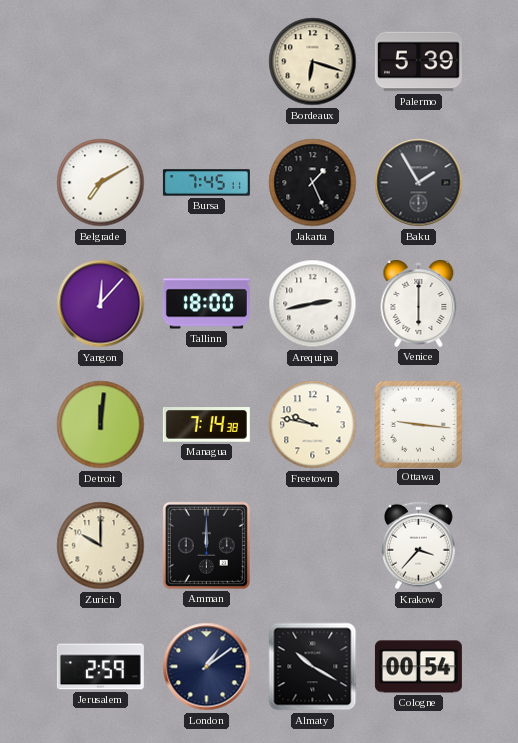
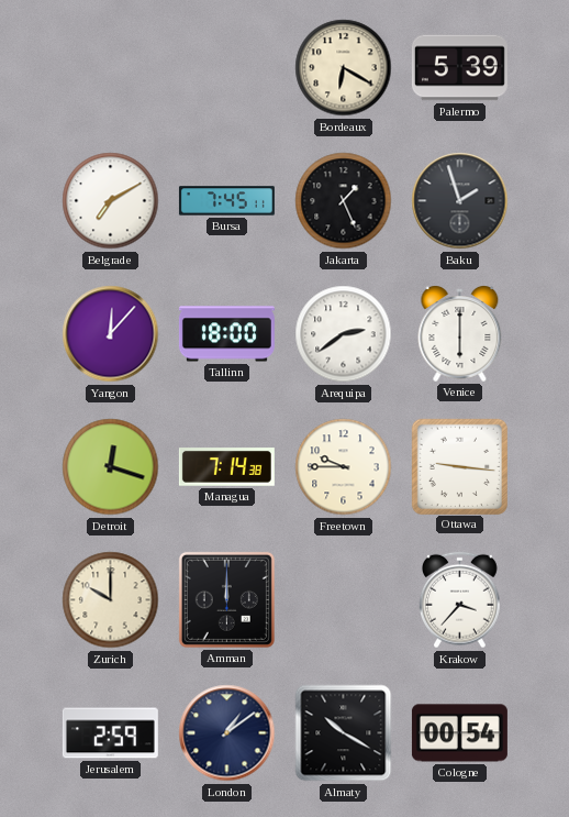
Bordeaux: 6:18 -> 6:20 (344, 68)
Baku: 1:55 -> 1:57 (460, 201)
Arequipa: 2:43 -> 2:39 (344, 334)
Detroit: 12:01 -> 12:18 (111, 467)
Freetown: 9:47 -> 9:45 (344, 467)
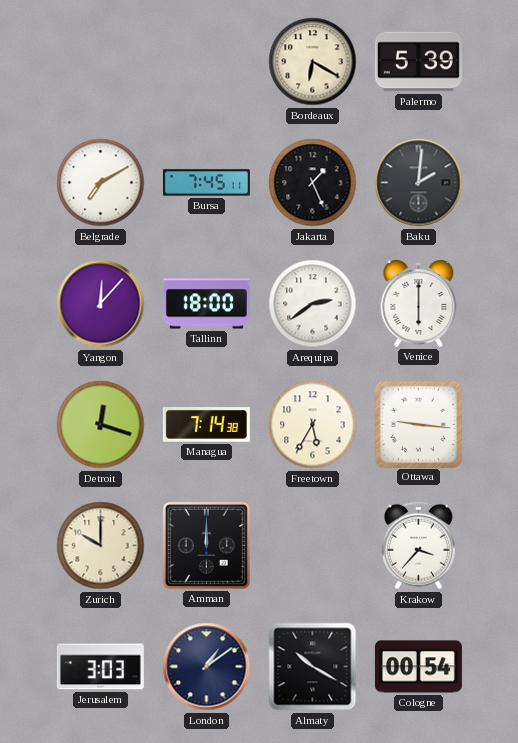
Baku: 1:57 -> 2:01 (419, 183)
Freetown: 9:45 -> 5:35 (313, 425)
Jerusalem: 2:59 -> 3:03 (100, 667)
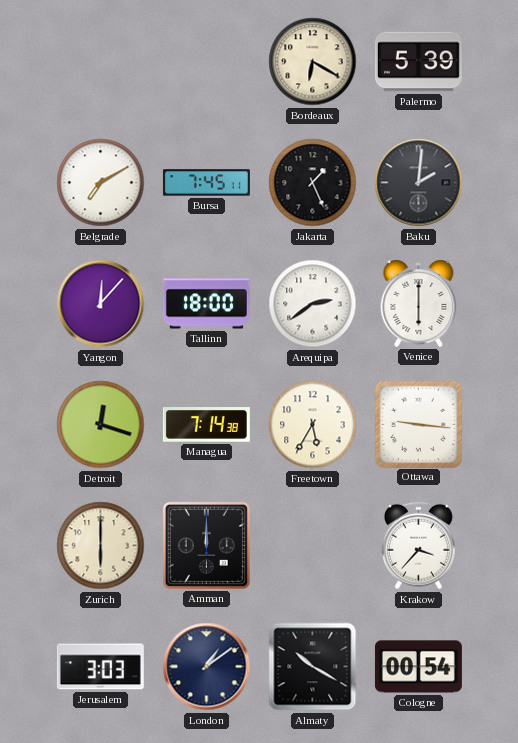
Zurich: 10:00 -> 6:00 (101, 546)
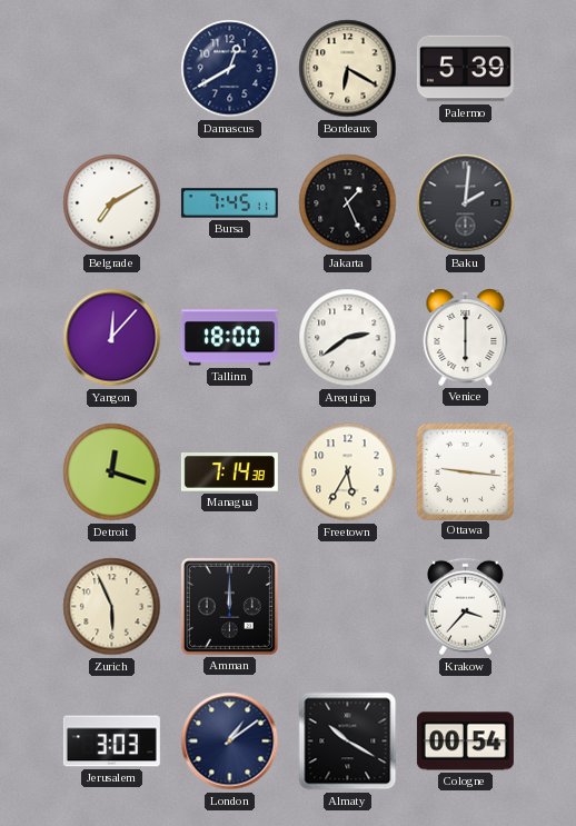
Damascus: none -> 12:40 (230, 69)
Zurich: 6:00 -> 5:56 (112, 607)
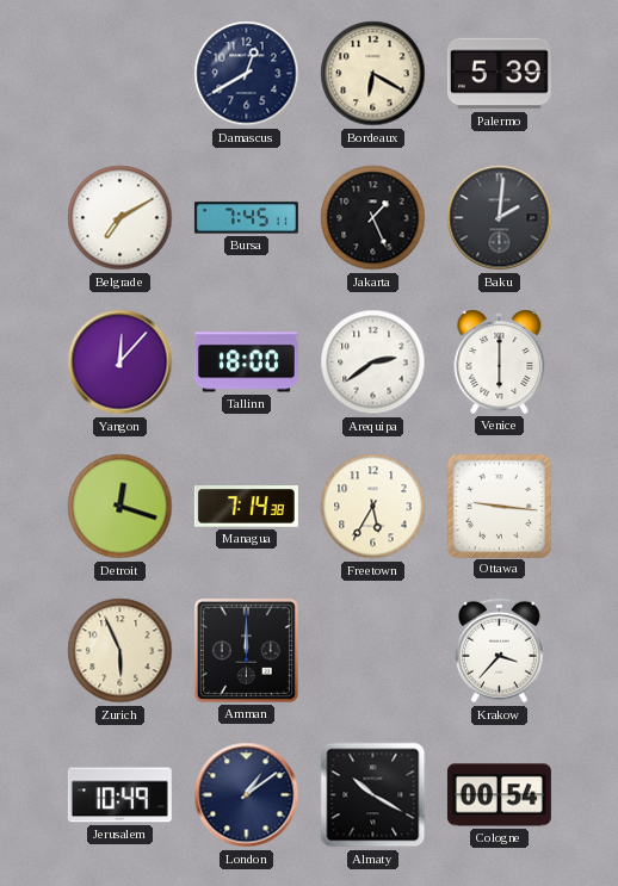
Jerusalem: 3:03 -> 10:49 (119, 795)
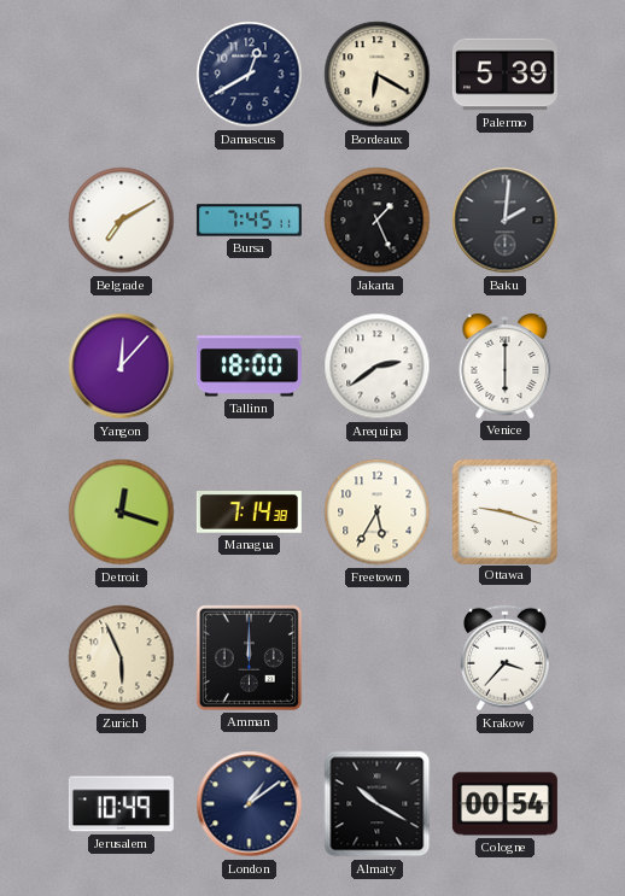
Ottawa: 9:16 -> 9:18 (504, 511)
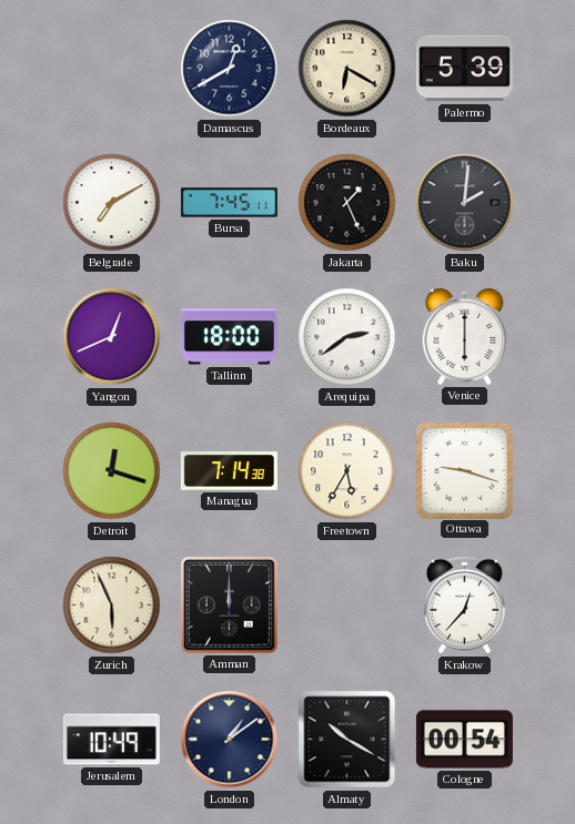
Yangon: 12:07 -> 12:41 (112, 337)
Krakow: 3:37 -> 12:37 (465, 606)
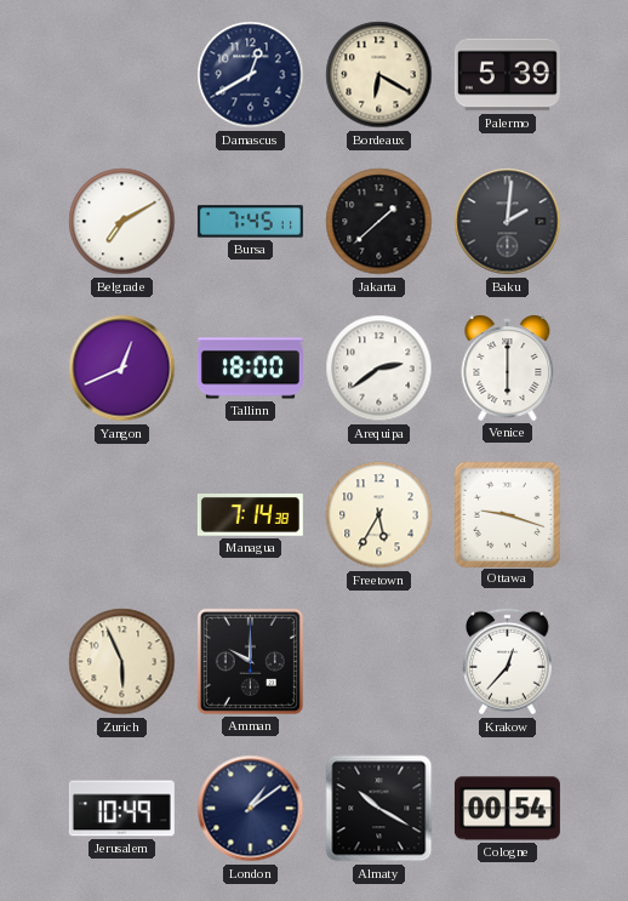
Jakarta: 1:26 -> 1:38 (379, 222)
Detroit: 12:18 -> none (112, 471)
Amman: 12:00 -> 10:00 (250, 661)
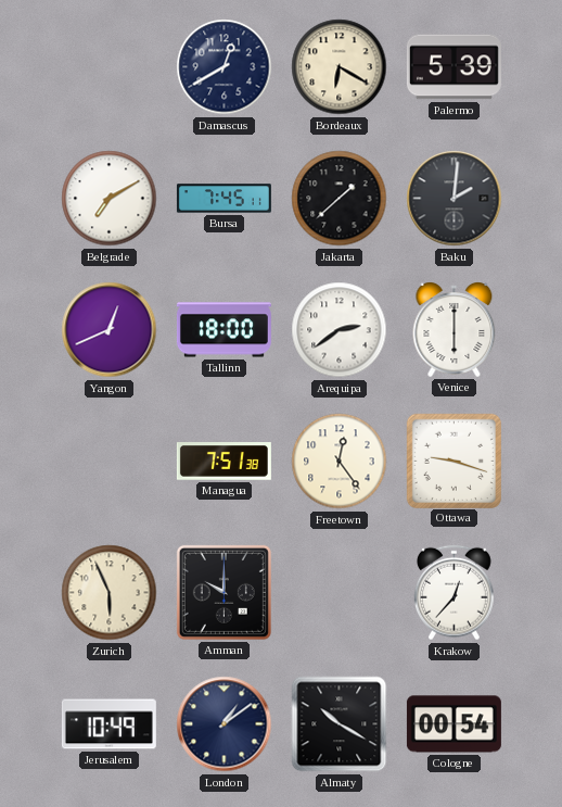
Managua: 7:14 -> 7:51 (223, 462)
Freetown: 5:35 -> 12:24 (340, 462)
